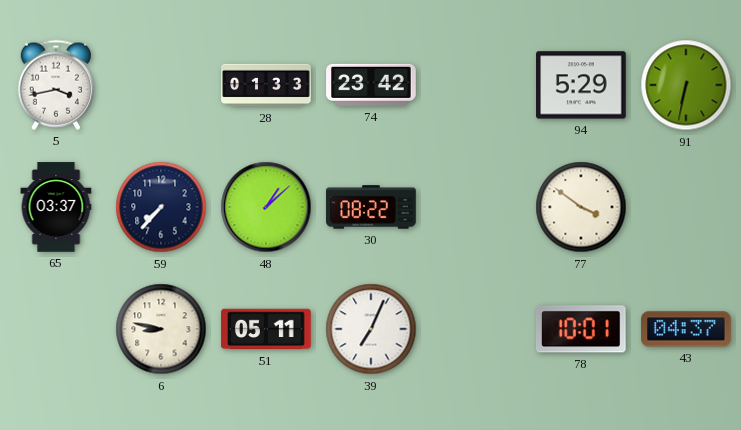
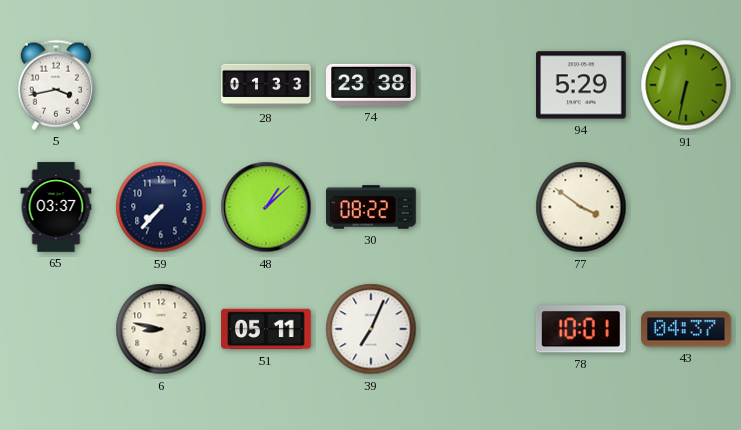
74: 23:42 -> 23:38 (371, 85)
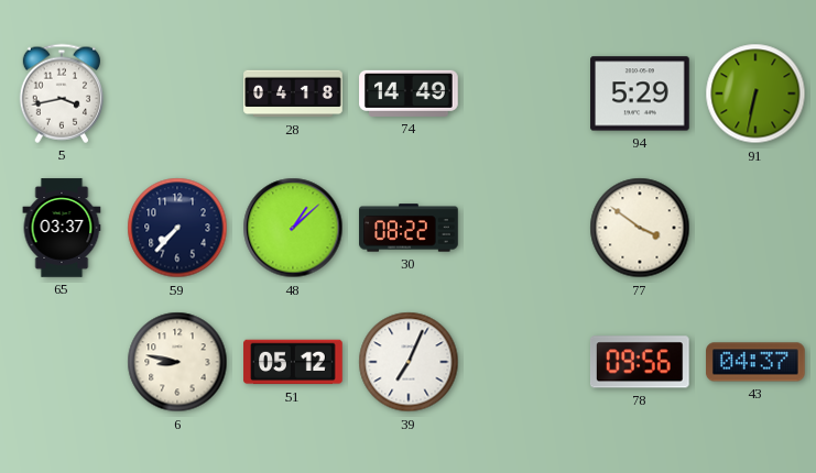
28: 01:33 -> 04:18 (293, 94)
74: 23:38 -> 14:49 (409, 94)
51: 05:11 -> 05:12 (293, 362)
78: 10:01 -> 09:56 (640, 362)
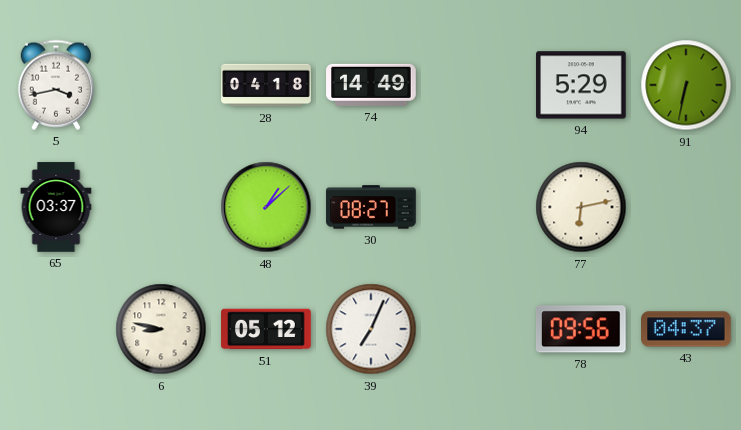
59: 7:37 -> none (177, 228)
30: 08:22 -> 08:27 (371, 207)
77: 3:51 -> 6:13 (581, 207)
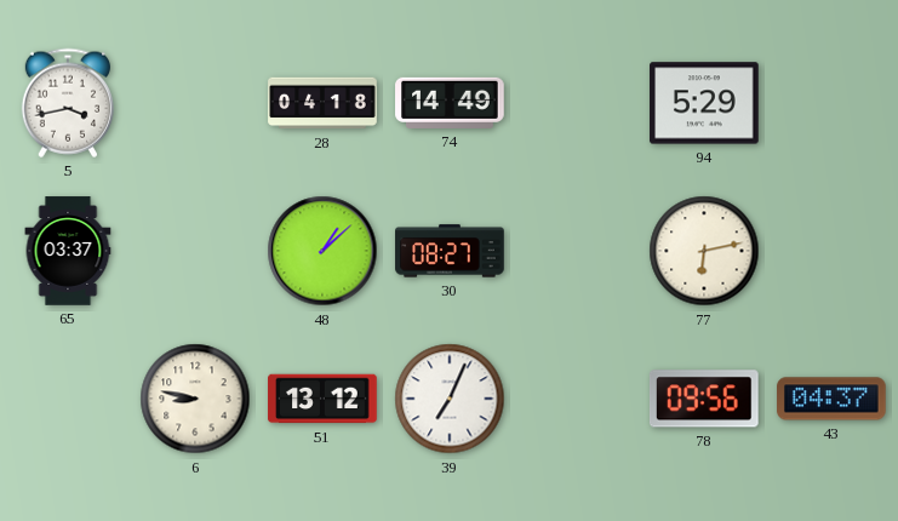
91: 6:32 -> none (686, 85)
51: 05:12 -> 13:12 (322, 399)
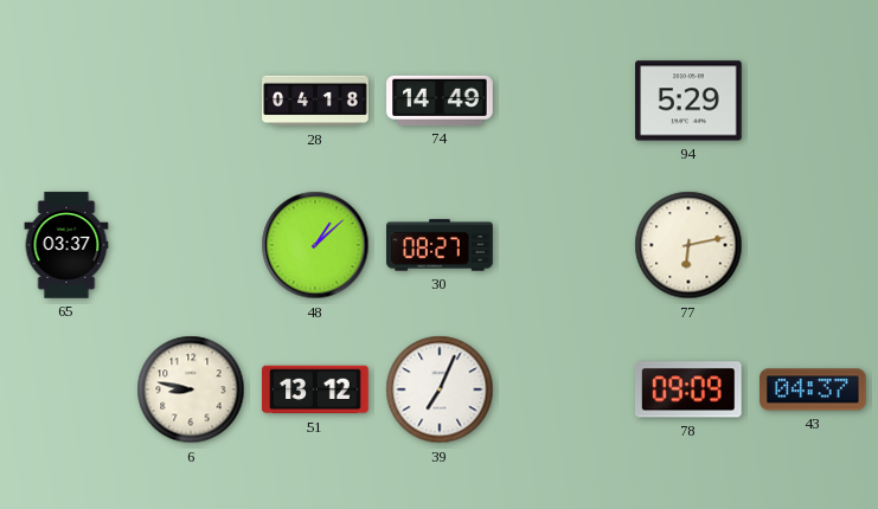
5: 3:43 -> none (67, 103)
78: 09:56 -> 09:09 (688, 389)
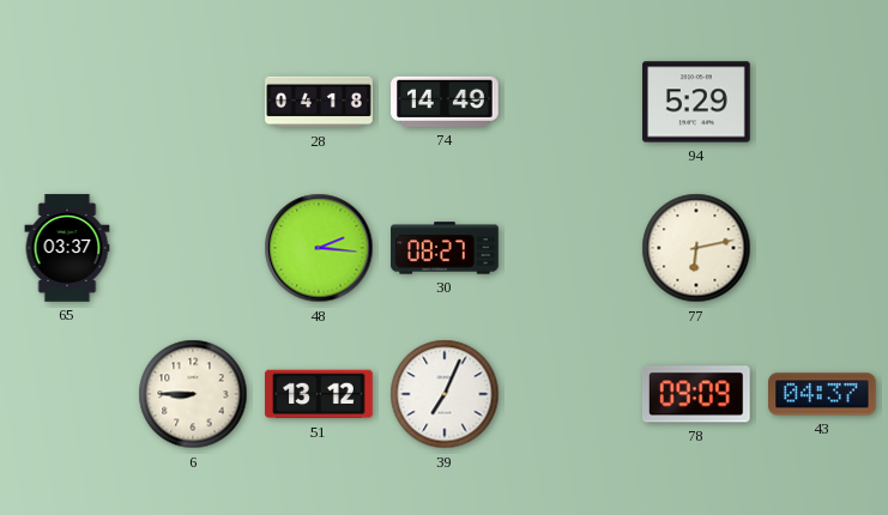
48: 1:08 -> 2:16 (319, 248)
6: 8:47 -> 8:45 (193, 394)
